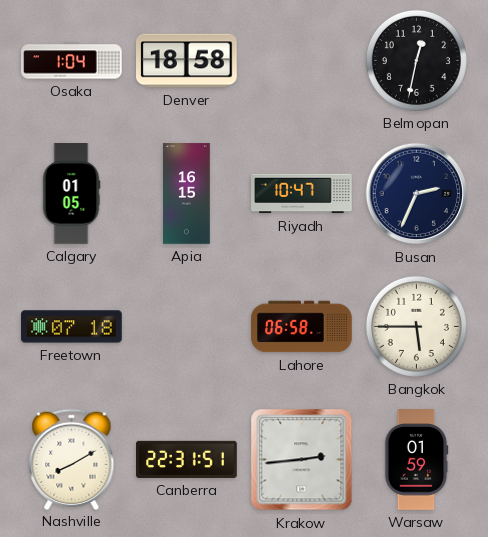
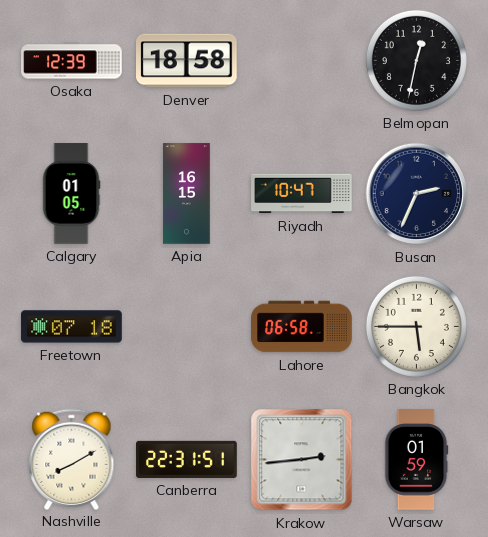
Osaka: 1:04 -> 12:39 (72, 61)
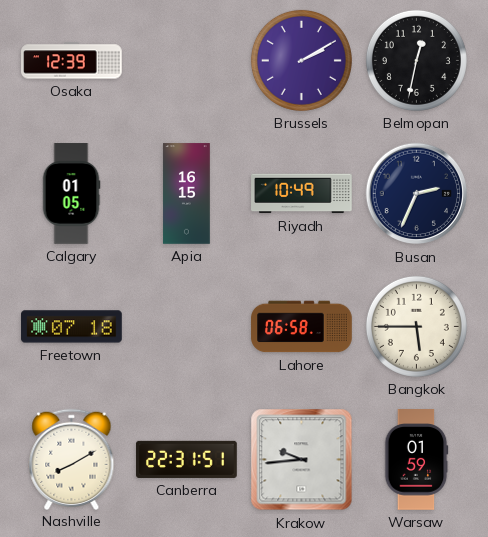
Denver: 18:58 -> none (187, 61)
Brussels: none -> 2:10 (301, 60)
Riyadh: 10:47 -> 10:49 (302, 194)
Krakow: 2:44 -> 9:44 (302, 460)
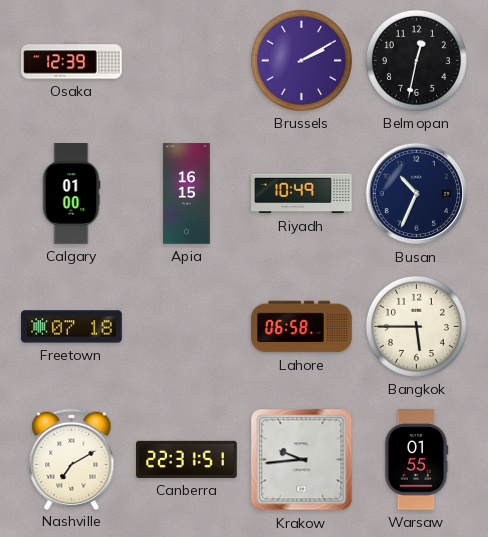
Calgary: 01:05 -> 01:00 (71, 194)
Busan: 2:34 -> 10:34 (417, 194)
Nashville: 8:10 -> 7:10 (72, 459)
Warsaw: 01:59 -> 01:55 (416, 460)
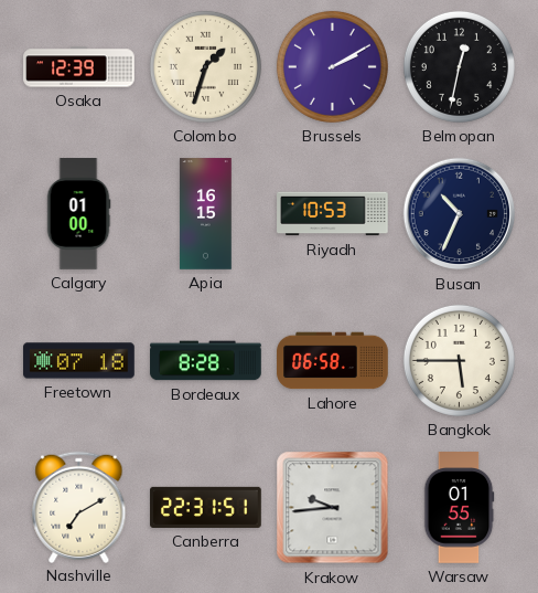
Colombo: none -> 1:33 (205, 66)
Riyadh: 10:49 -> 10:53 (333, 214)
Bordeaux: none -> 8:28 (206, 361)
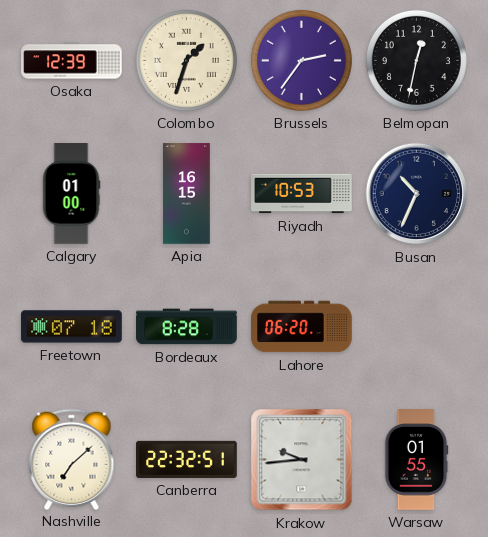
Brussels: 2:10 -> 2:36 (301, 60)
Lahore: 06:58 -> 06:20 (302, 327)
Bangkok: 5:45 -> none (459, 360)
Nashville: 7:10 -> 7:08 (72, 459)
Canberra: 22:31 -> 22:32 (187, 459)
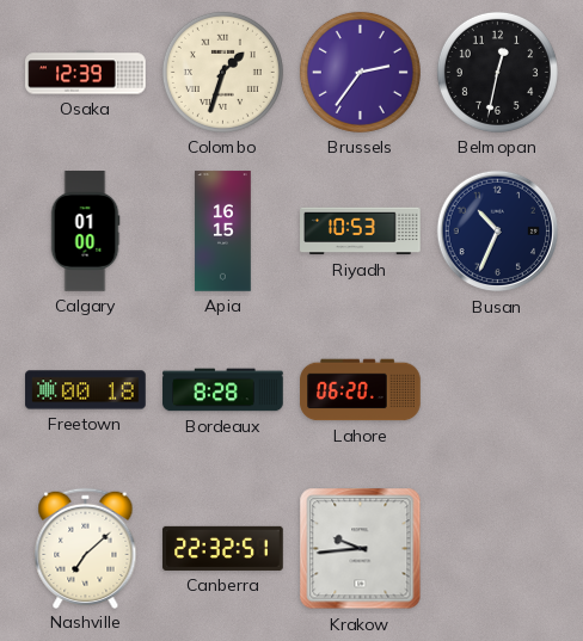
Freetown: 07:18 -> 00:18 (86, 390)
Warsaw: 01:55 -> none (416, 460)
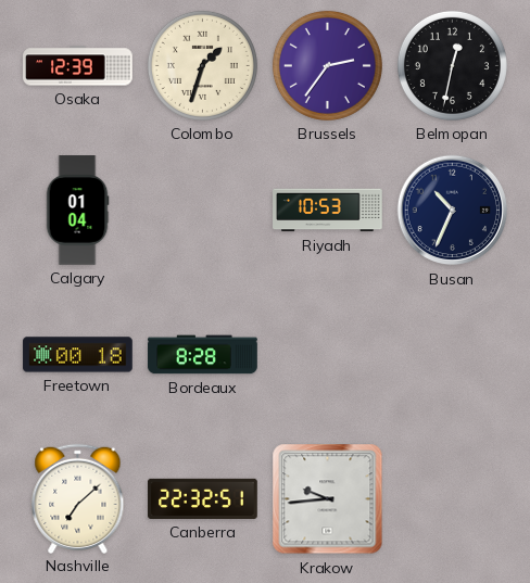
Calgary: 01:00 -> 01:04 (77, 211)
Apia: 16:15 -> none (223, 232)
Lahore: 06:20 -> none (361, 390)
